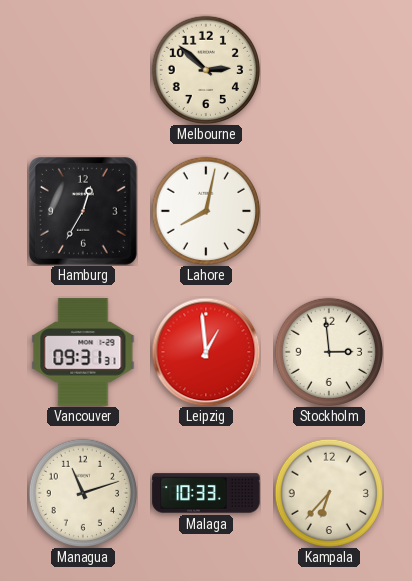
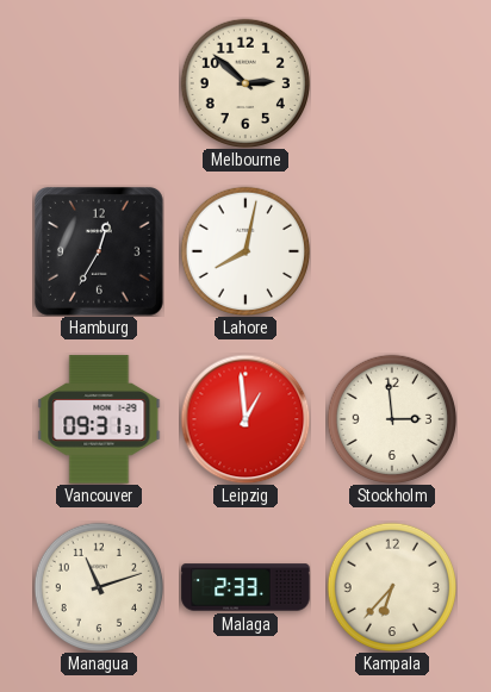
Malaga: 10:33 -> 2:33 (245, 587)
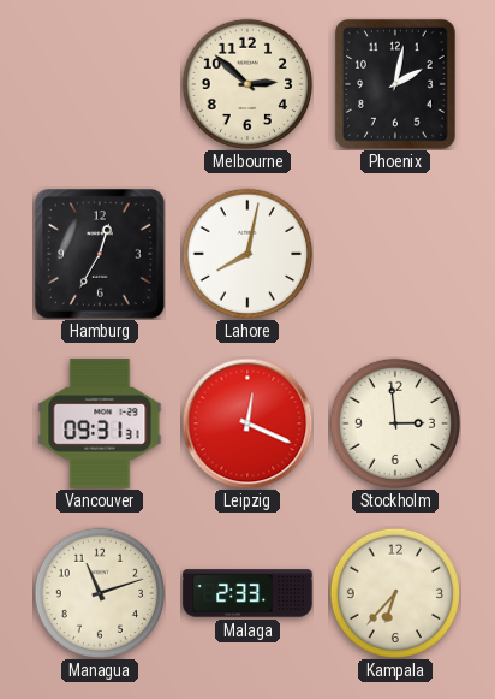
Phoenix: none -> 2:02 (395, 84)
Leipzig: 12:59 -> 12:19 (247, 423)
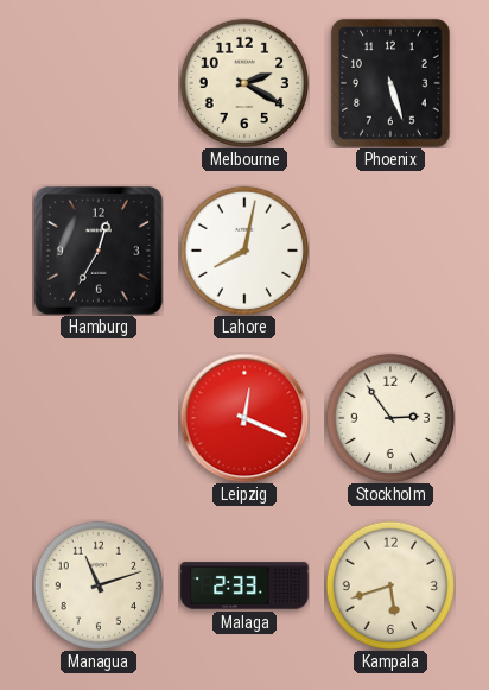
Melbourne: 2:52 -> 2:20 (243, 82)
Phoenix: 2:02 -> 5:27 (390, 83)
Vancouver: 09:31 -> none (100, 423)
Stockholm: 2:59 -> 2:54 (389, 417)
Kampala: 6:37 -> 5:42 (389, 584)
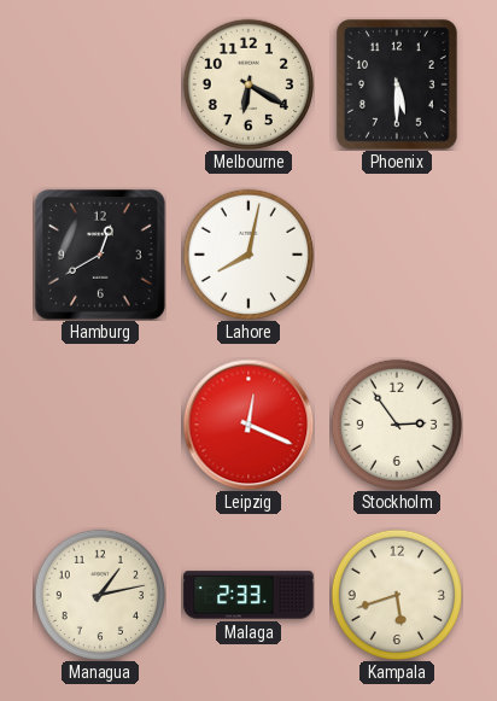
Melbourne: 2:20 -> 6:20 (247, 83)
Phoenix: 5:27 -> 5:30 (397, 84)
Hamburg: 12:35 -> 12:40 (100, 255)
Managua: 11:12 -> 1:13 (99, 594)
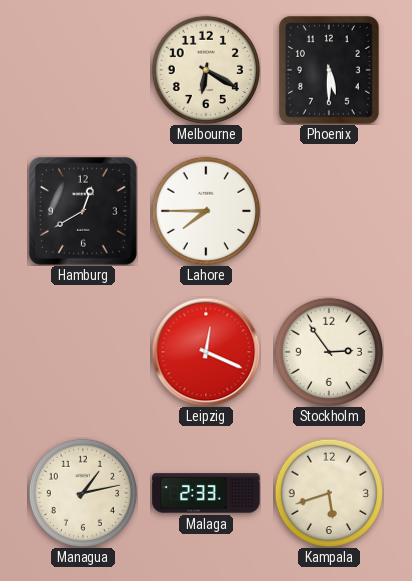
Lahore: 8:02 -> 7:45 (205, 210)
